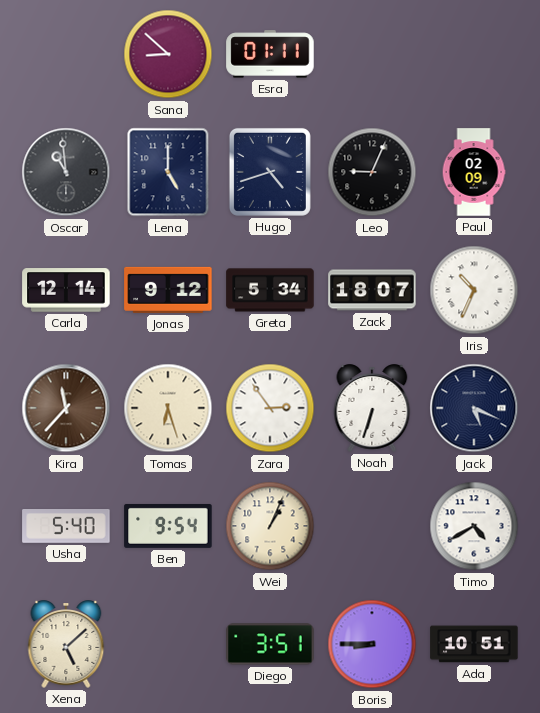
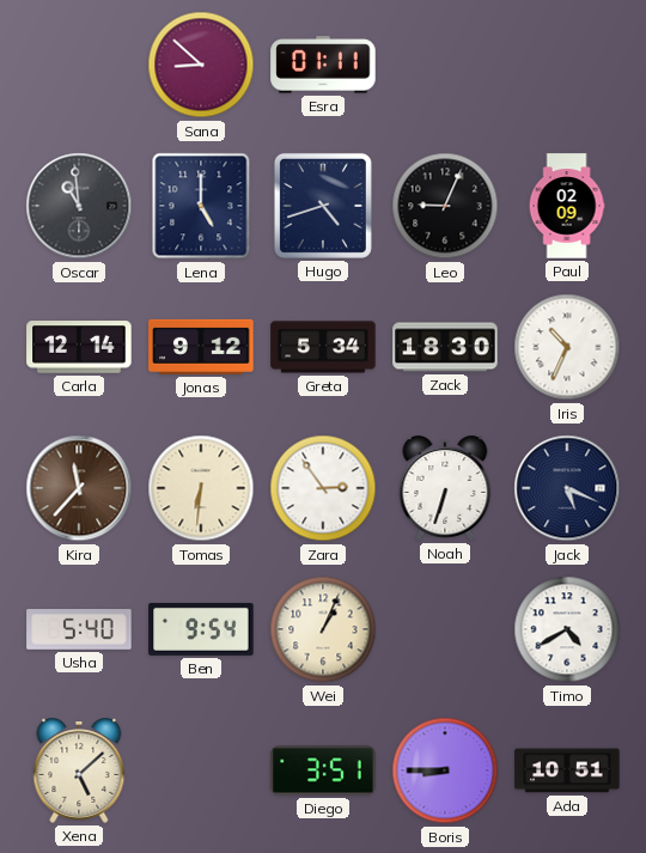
Zack: 18:07 -> 18:30 (445, 347)
Tomas: 6:27 -> 6:31 (201, 488)
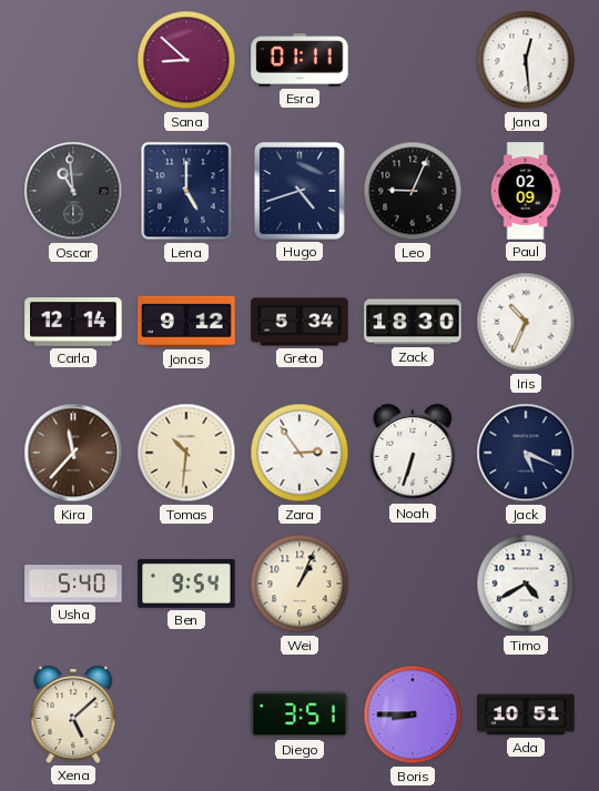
Jana: none -> 12:29 (526, 60)
Tomas: 6:31 -> 10:31 (186, 453)
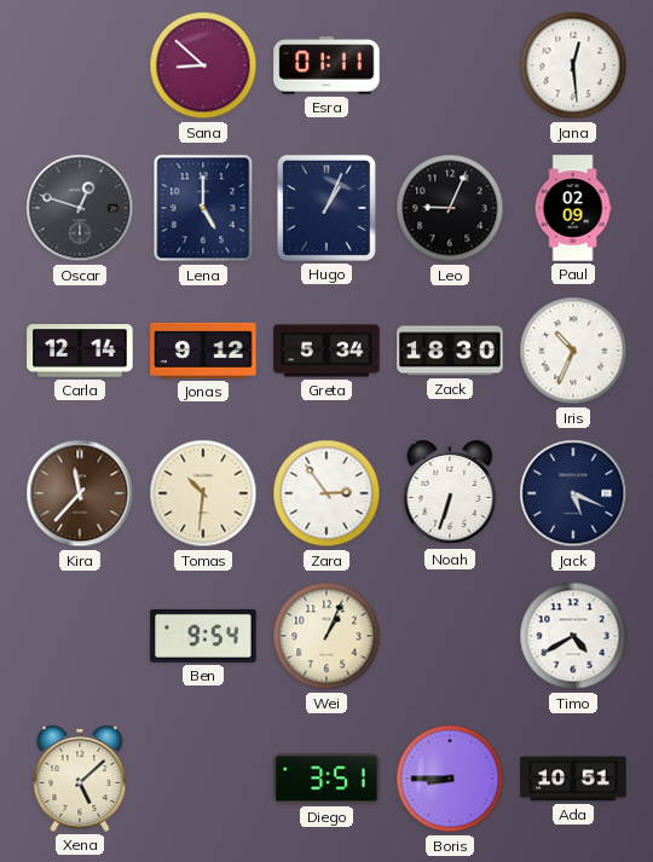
Oscar: 10:59 -> 12:48 (80, 208)
Hugo: 4:42 -> 1:04 (326, 208)
Usha: 5:40 -> none (73, 585)
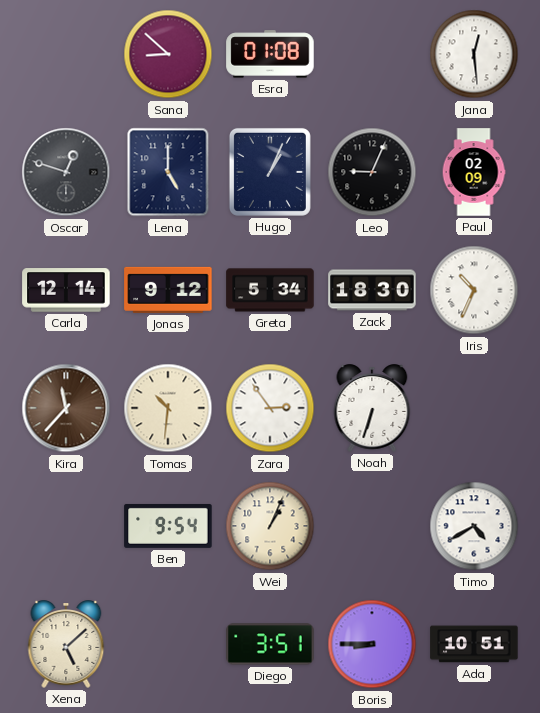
Esra: 01:11 -> 01:08 (270, 54)
Jack: 5:19 -> none (573, 493)
